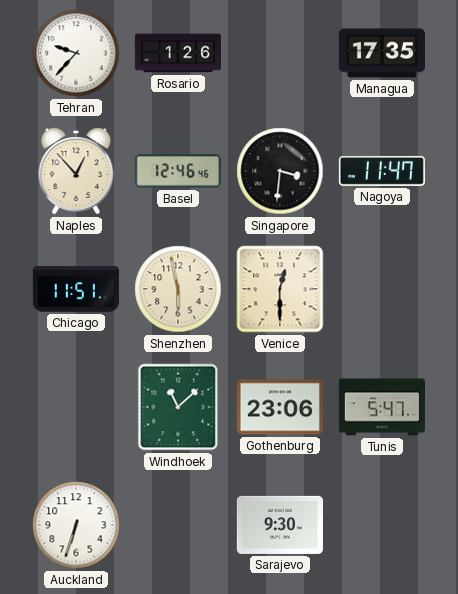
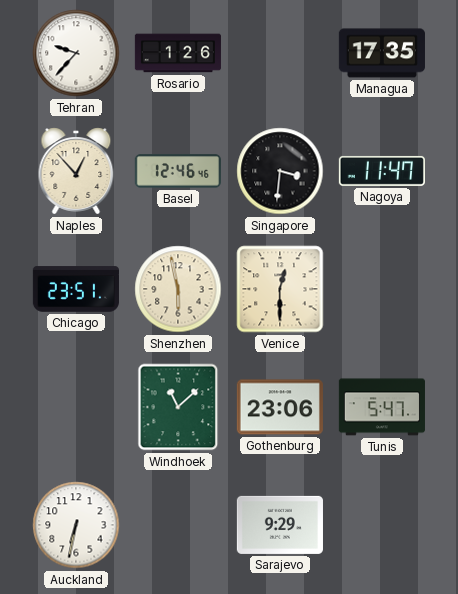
Chicago: 11:51 -> 23:51 (76, 289)
Auckland: 6:33 -> 6:32 (76, 525)
Sarajevo: 9:30 -> 9:29 (280, 525)
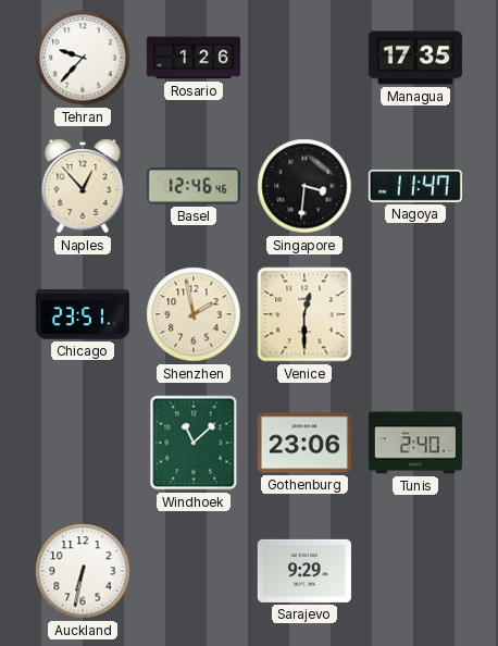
Shenzhen: 5:58 -> 1:58 (194, 314)
Tunis: 5:47 -> 2:40 (415, 443)
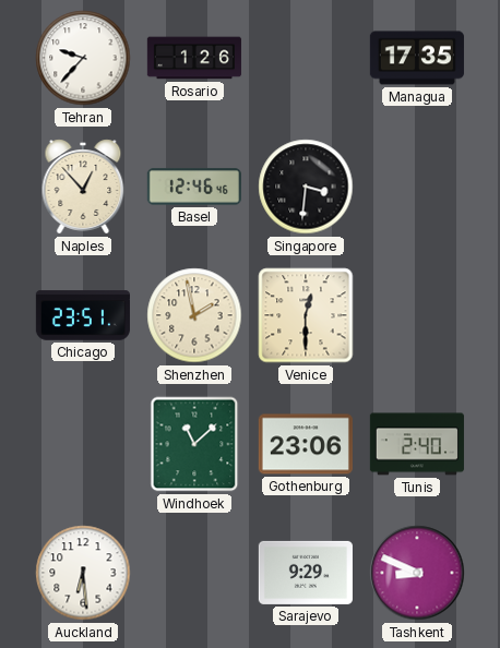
Nagoya: 11:47 -> none (415, 186)
Auckland: 6:32 -> 6:29 (83, 573)
Tashkent: none -> 8:49 (417, 573)
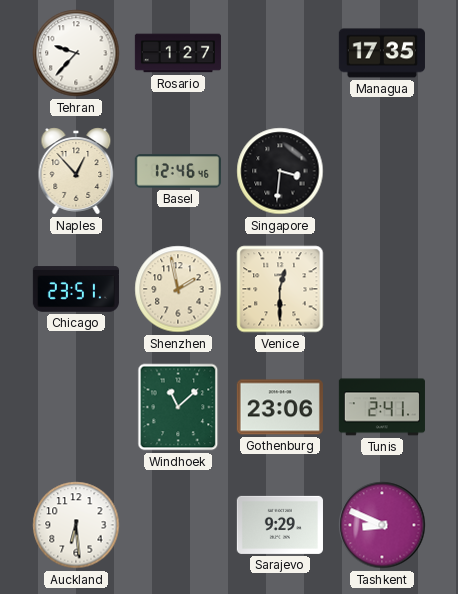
Rosario: 1:26 -> 1:27 (178, 53)
Tunis: 2:40 -> 2:41 (382, 407)
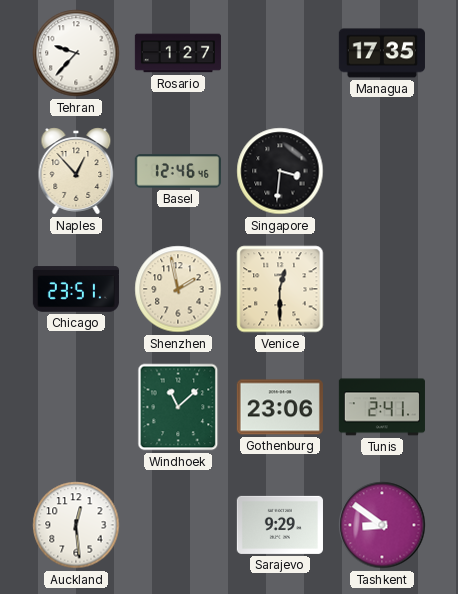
Auckland: 6:29 -> 12:29 (76, 525)
Tashkent: 8:49 -> 8:51 (382, 525)
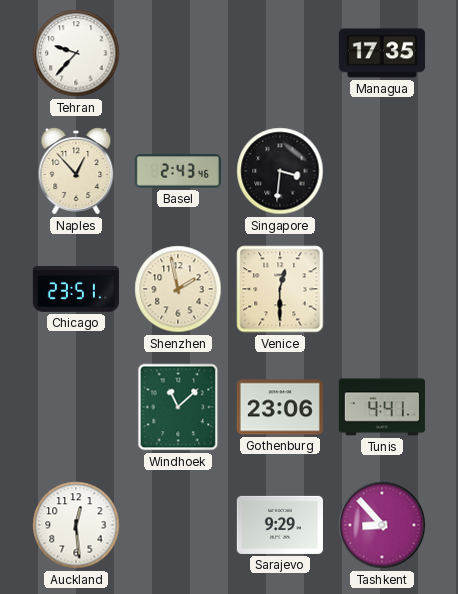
Rosario: 1:27 -> none (178, 53)
Basel: 12:46 -> 2:43 (178, 171)
Tunis: 2:41 -> 4:41 (382, 407)
Tashkent: 8:51 -> 8:53 (382, 525)
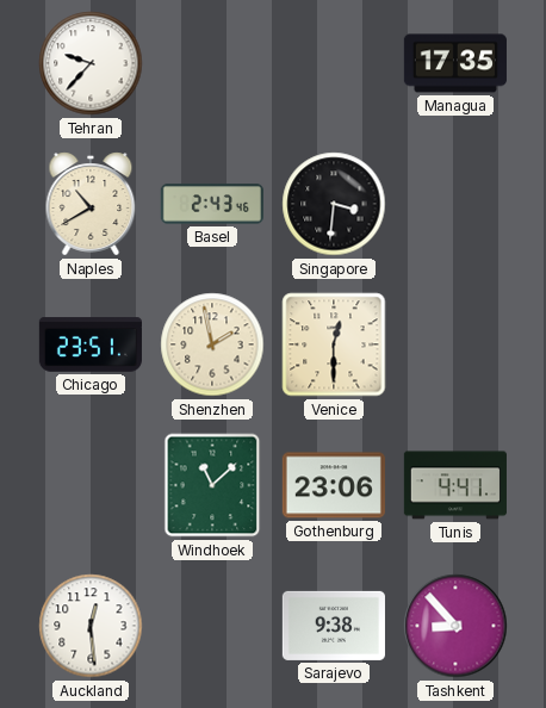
Naples: 12:53 -> 10:40 (91, 204)
Sarajevo: 9:29 -> 9:38 (334, 626)
